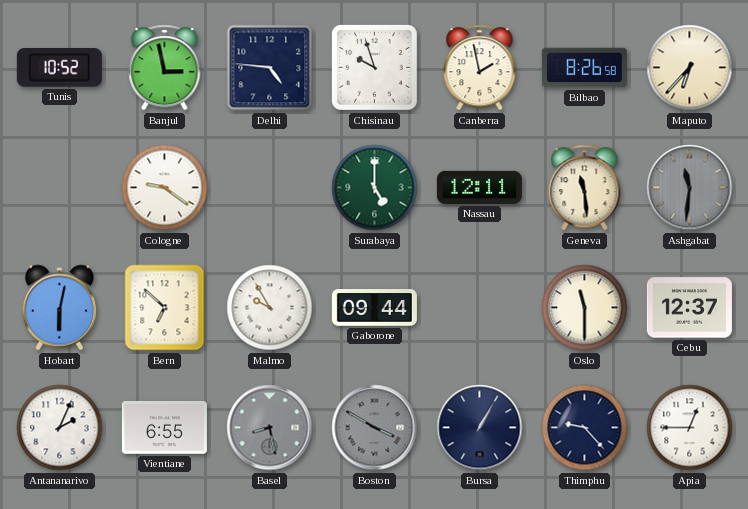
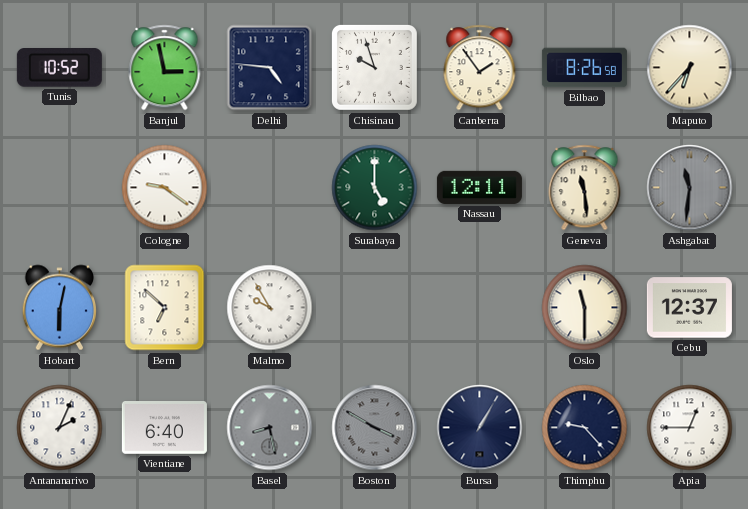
Canberra: 1:58 -> 1:54 (480, 68)
Gaborone: 09:44 -> none (374, 308)
Vientiane: 6:55 -> 6:40 (164, 428)
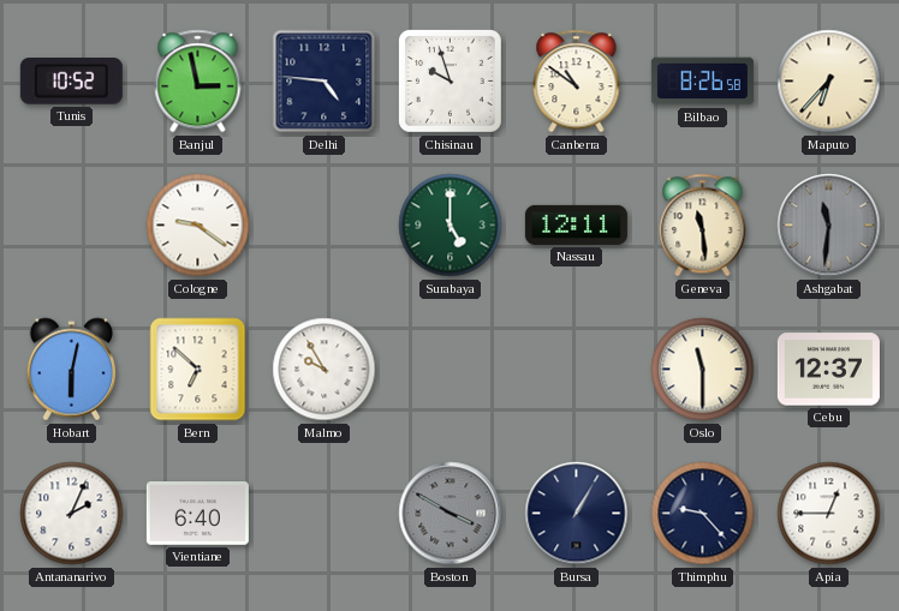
Canberra: 1:54 -> 10:51 (577, 82)
Basel: 8:28 -> none (270, 428)
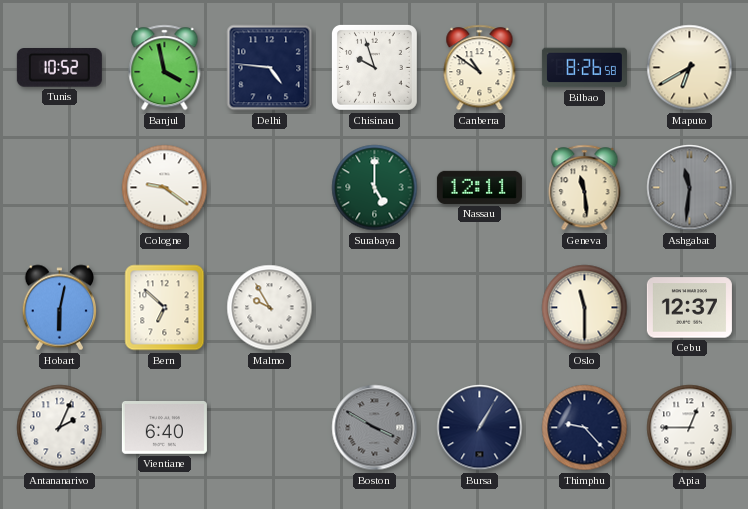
Banjul: 2:58 -> 3:58 (165, 68)
Maputo: 6:37 -> 6:40 (690, 68)
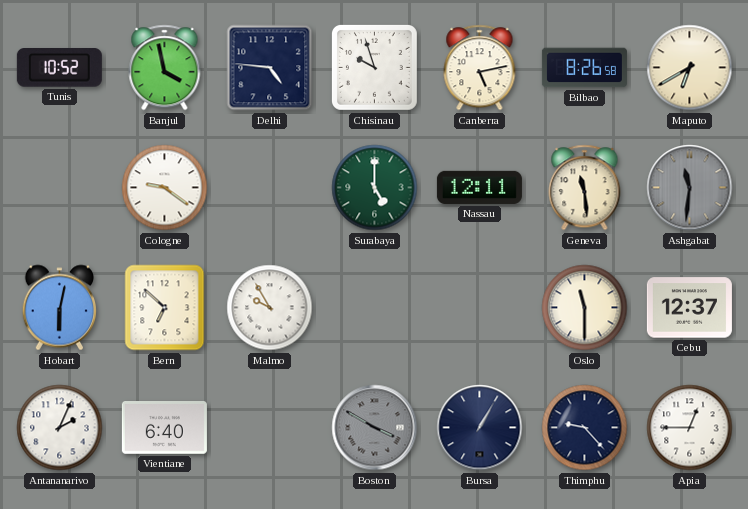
Canberra: 10:51 -> 5:13 (480, 68)
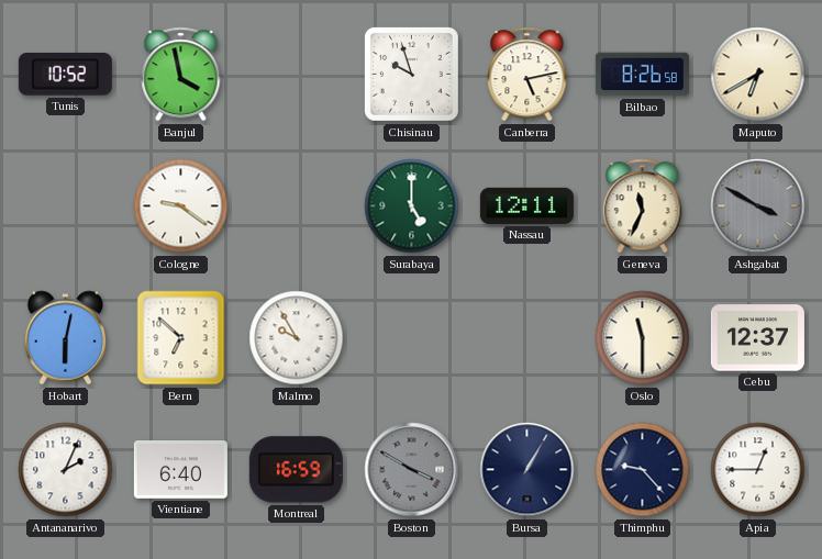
Delhi: 4:46 -> none (270, 68)
Geneva: 11:29 -> 11:34 (643, 206)
Ashgabat: 11:31 -> 3:50 (758, 206)
Montreal: none -> 16:59 (296, 470)
